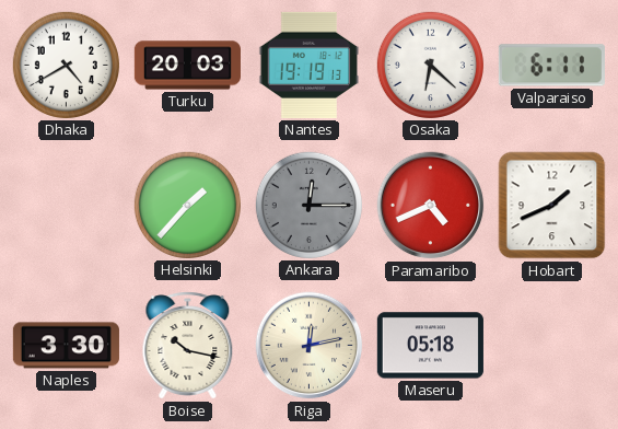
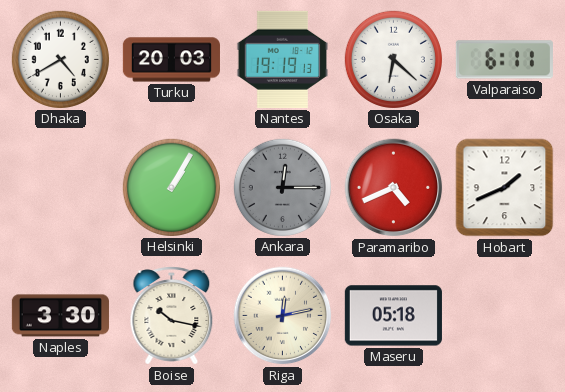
Helsinki: 1:37 -> 1:05 (171, 187)
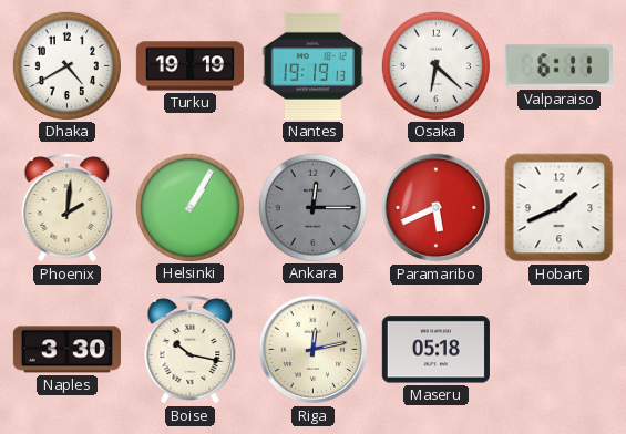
Turku: 20:03 -> 19:19 (189, 66)
Phoenix: none -> 2:01 (68, 208)
Paramaribo: 4:41 -> 5:41 (437, 208)
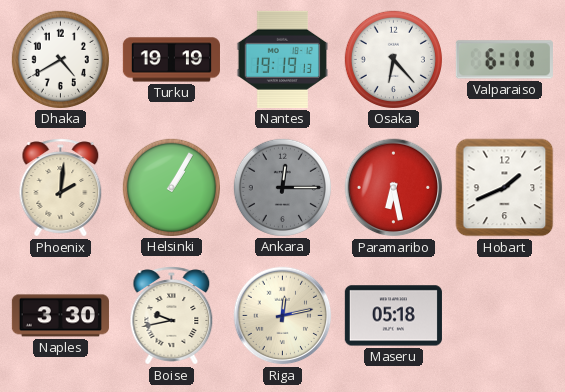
Osaka: 6:22 -> 6:23 (393, 59)
Paramaribo: 5:41 -> 6:28 (394, 188)
Boise: 10:17 -> 9:43 (172, 316)
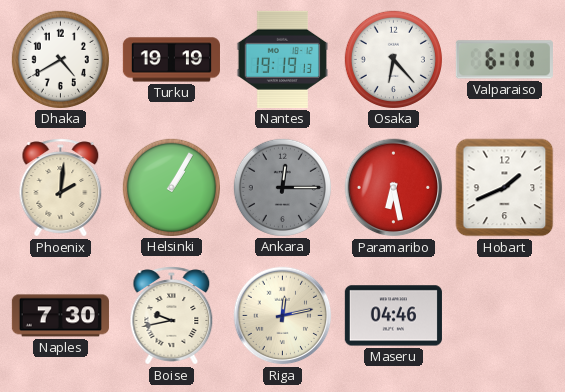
Naples: 3:30 -> 7:30 (60, 316)
Maseru: 05:18 -> 04:46 (393, 316)
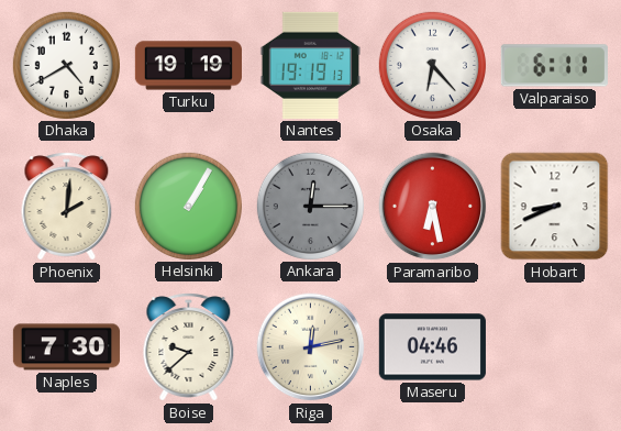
Hobart: 1:41 -> 8:41 (555, 207)
Boise: 9:43 -> 9:38 (189, 347)
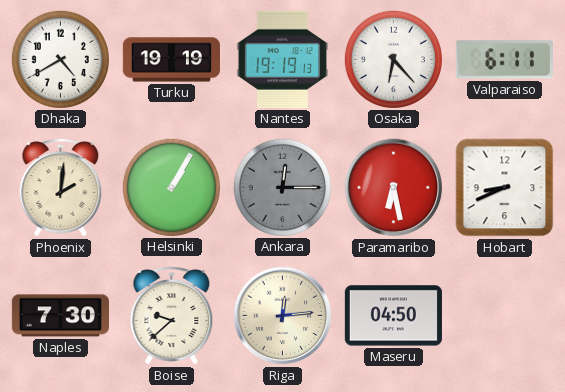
Riga: 12:13 -> 12:14 (283, 316)
Maseru: 04:46 -> 04:50 (393, 316)
